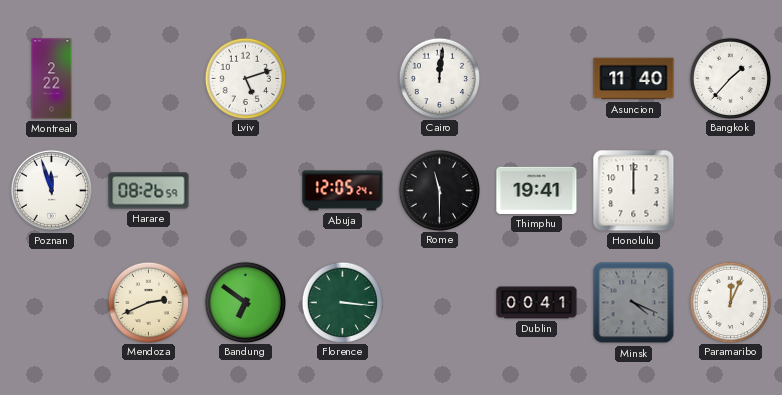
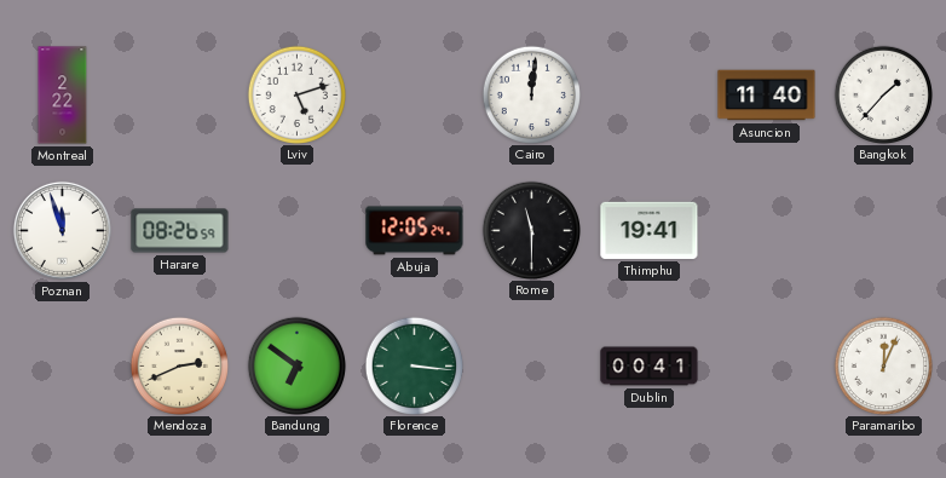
Honolulu: 12:00 -> none (634, 191)
Minsk: 4:19 -> none (634, 303)
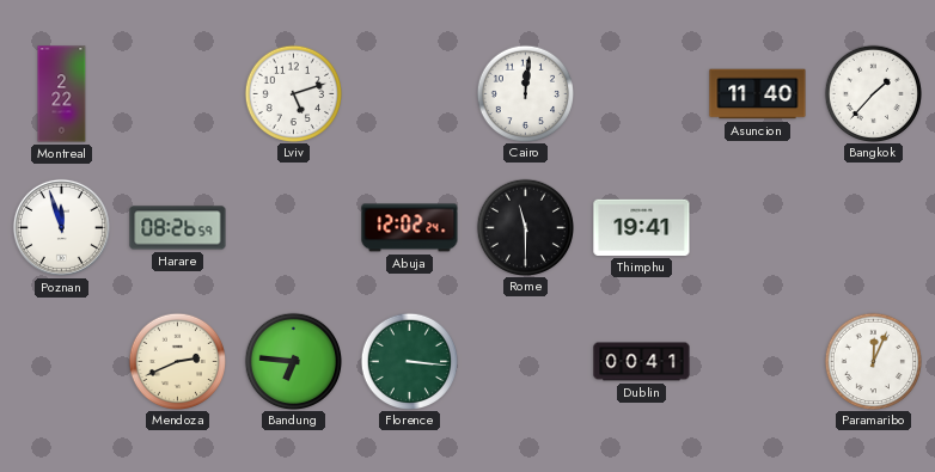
Abuja: 12:05 -> 12:02 (410, 228)
Bandung: 6:51 -> 6:46 (293, 361)
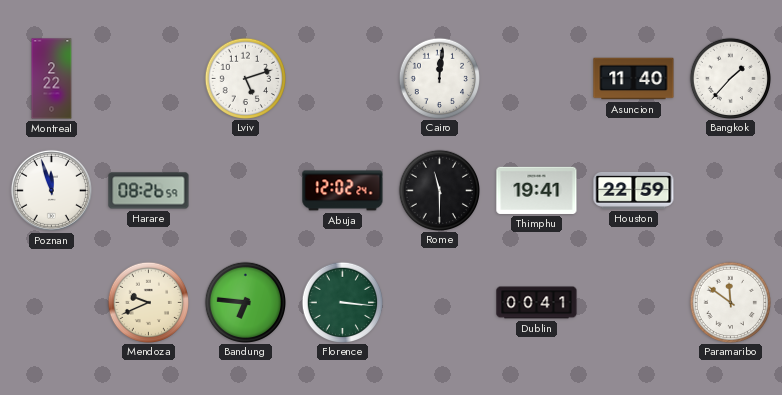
Houston: none -> 22:59 (634, 190)
Mendoza: 2:41 -> 9:41 (148, 302)
Paramaribo: 12:04 -> 11:51 (730, 302)
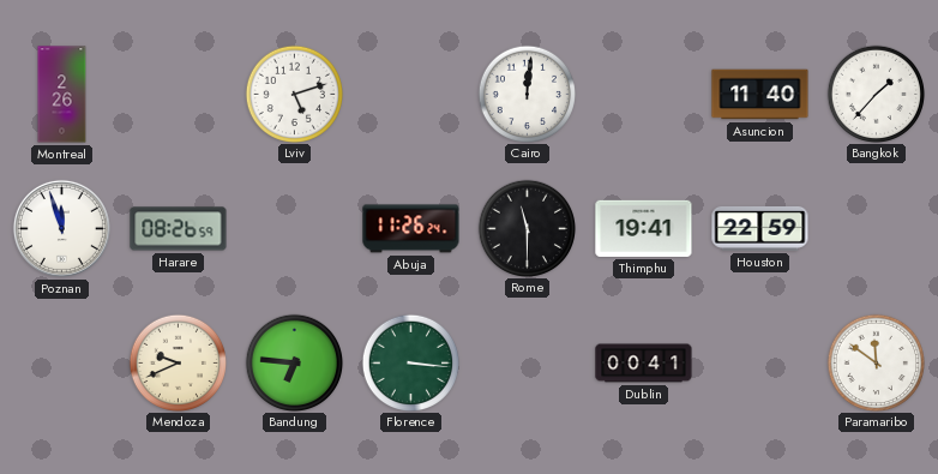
Montreal: 2:22 -> 2:26 (62, 95)
Abuja: 12:02 -> 11:26 (411, 229)
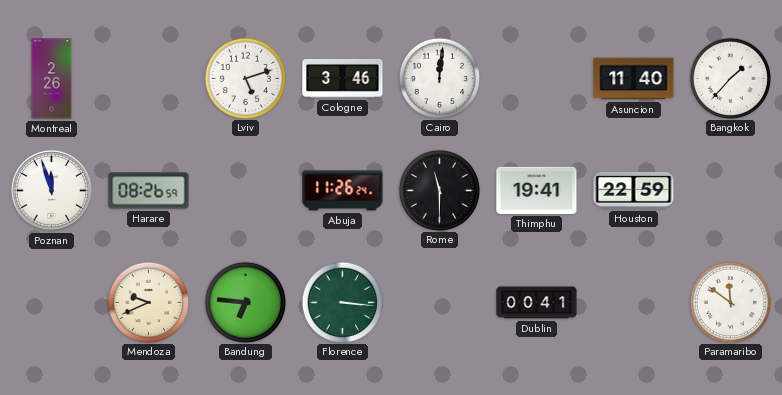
Cologne: none -> 3:46 (343, 78)
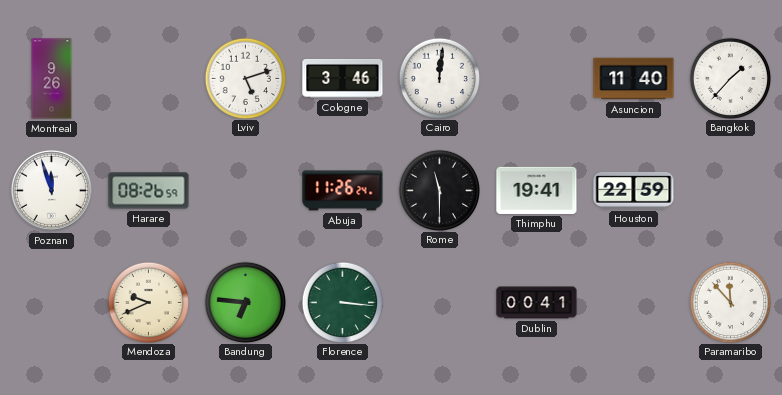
Montreal: 2:26 -> 9:26 (52, 79)
Paramaribo: 11:51 -> 11:53 (730, 302)
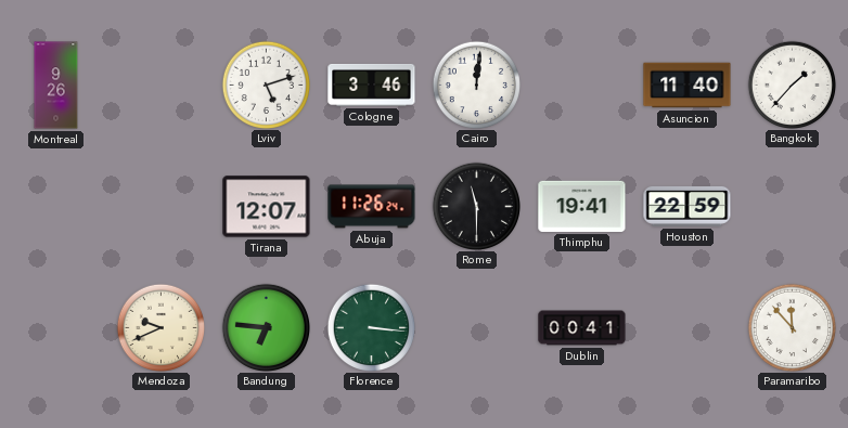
Poznan: 11:57 -> none (51, 190)
Harare: 08:26 -> none (149, 191)
Tirana: none -> 12:07 (267, 207)
